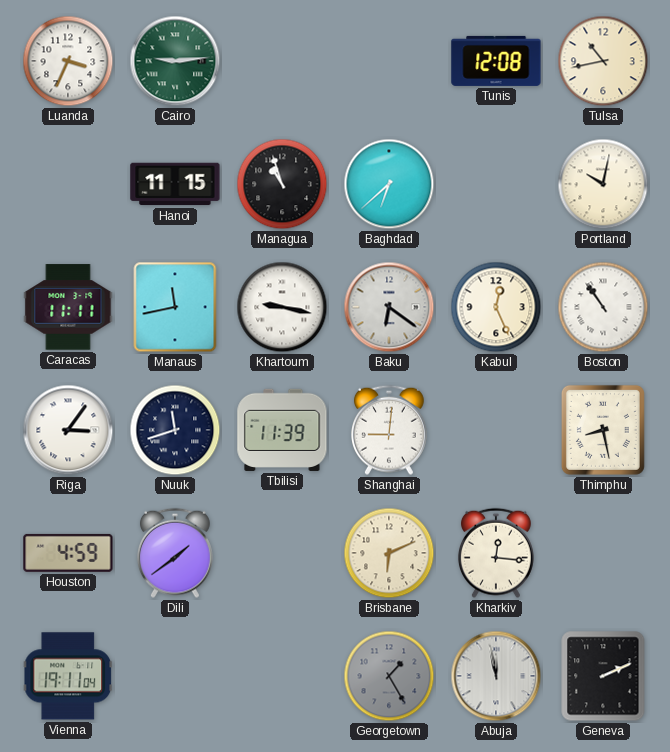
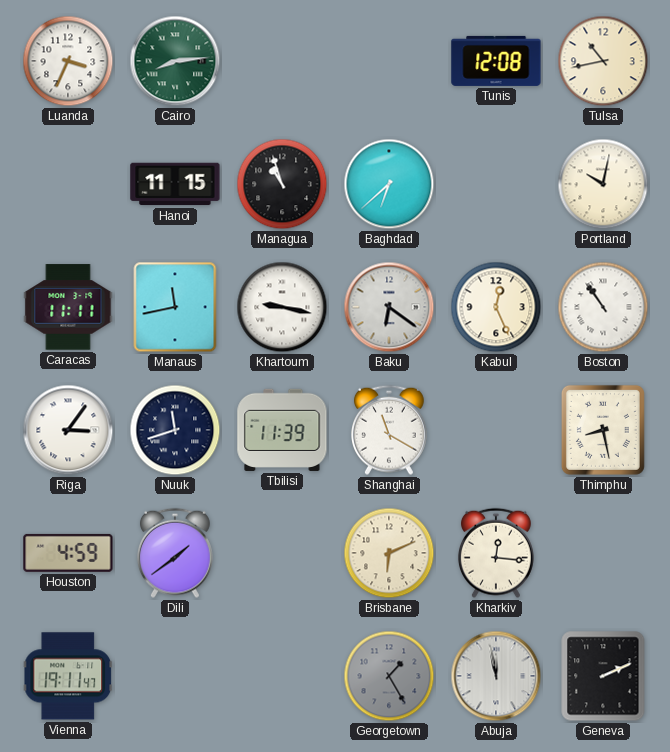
Cairo: 9:14 -> 8:14 (175, 61)
Shanghai: 9:01 -> 11:20 (389, 430)
Vienna: 19:11:04 -> 19:11:47 (68, 676)
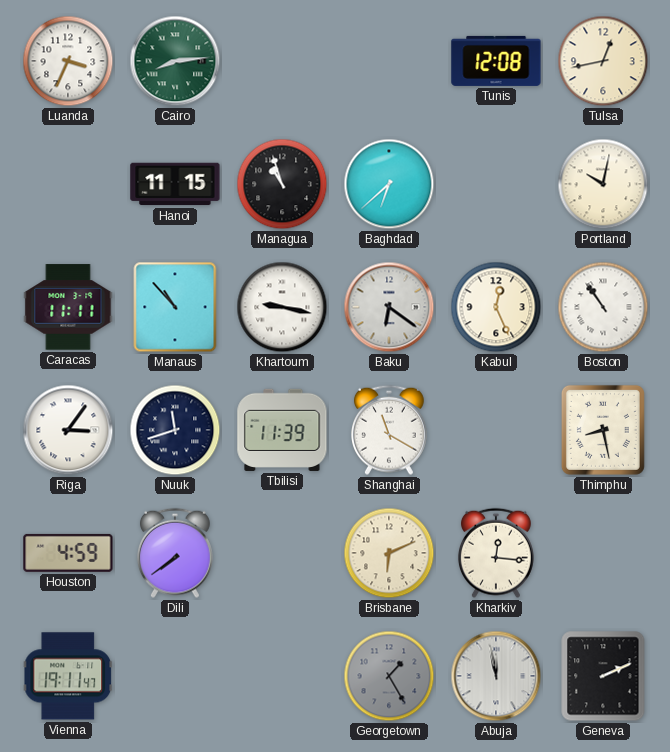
Tulsa: 10:43 -> 12:43 (603, 61)
Manaus: 11:43 -> 10:53 (175, 307)
Dili: 1:39 -> 7:39 (175, 553)
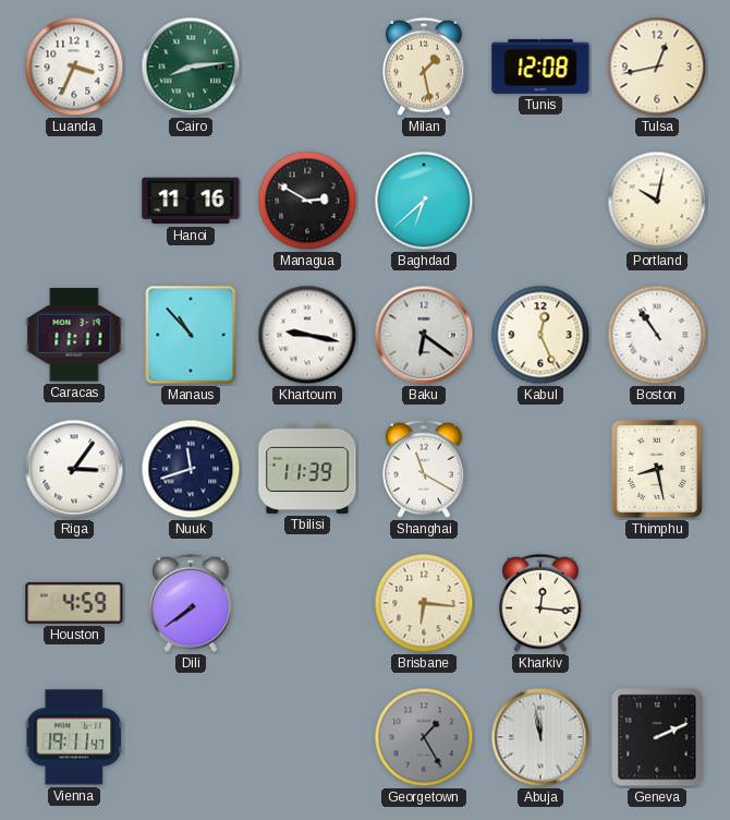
Milan: none -> 1:28 (424, 67)
Hanoi: 11:15 -> 11:16 (191, 201)
Managua: 10:57 -> 2:50 (307, 201)
Brisbane: 6:11 -> 6:16 (424, 603)
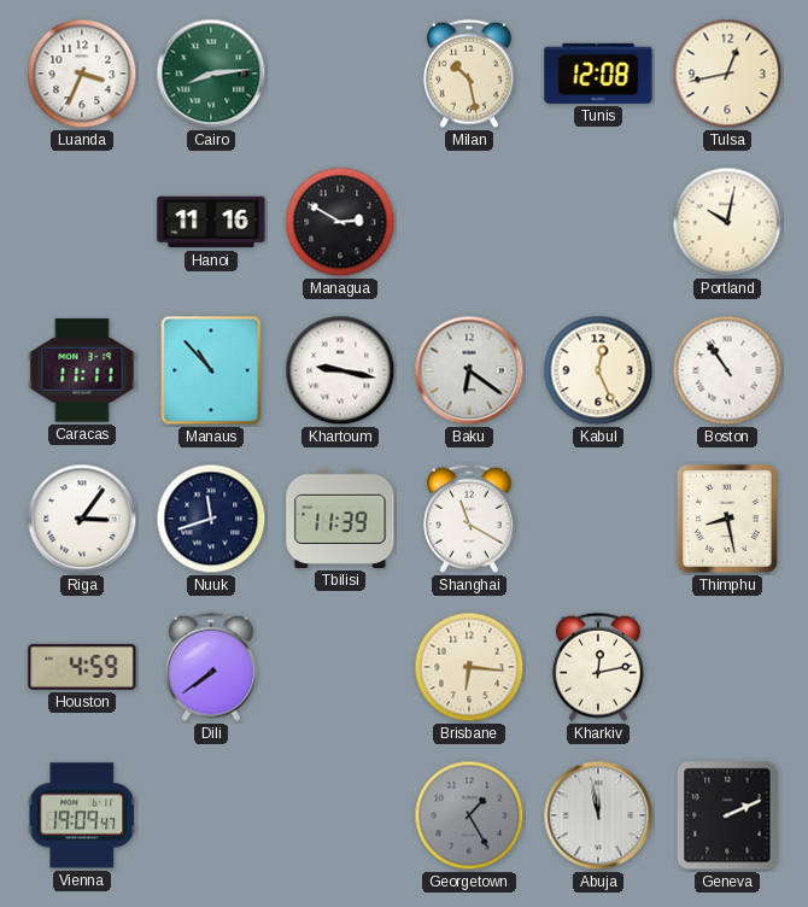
Milan: 1:28 -> 10:28 (469, 74)
Baghdad: 6:38 -> none (424, 201)
Kharkiv: 12:16 -> 12:13 (598, 667)
Vienna: 19:11 -> 19:09 (82, 815)
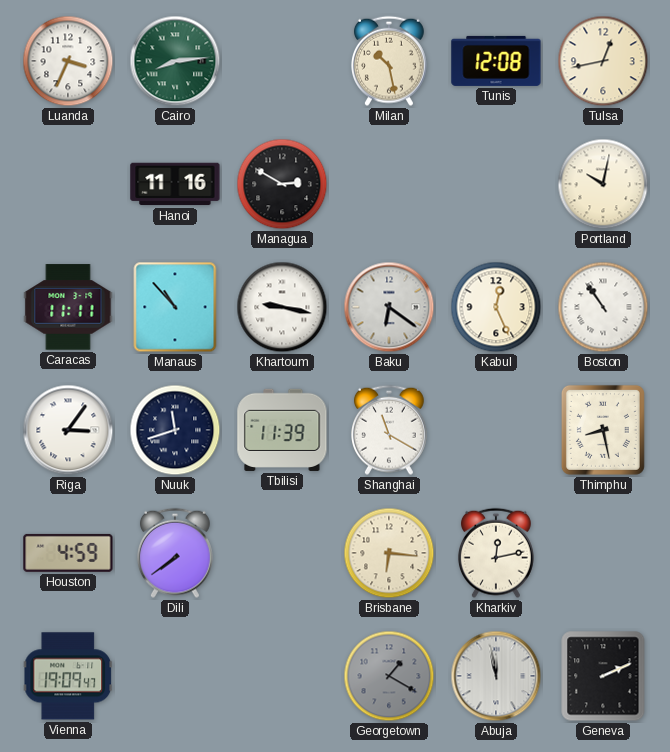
Georgetown: 1:25 -> 1:20 (389, 676)
